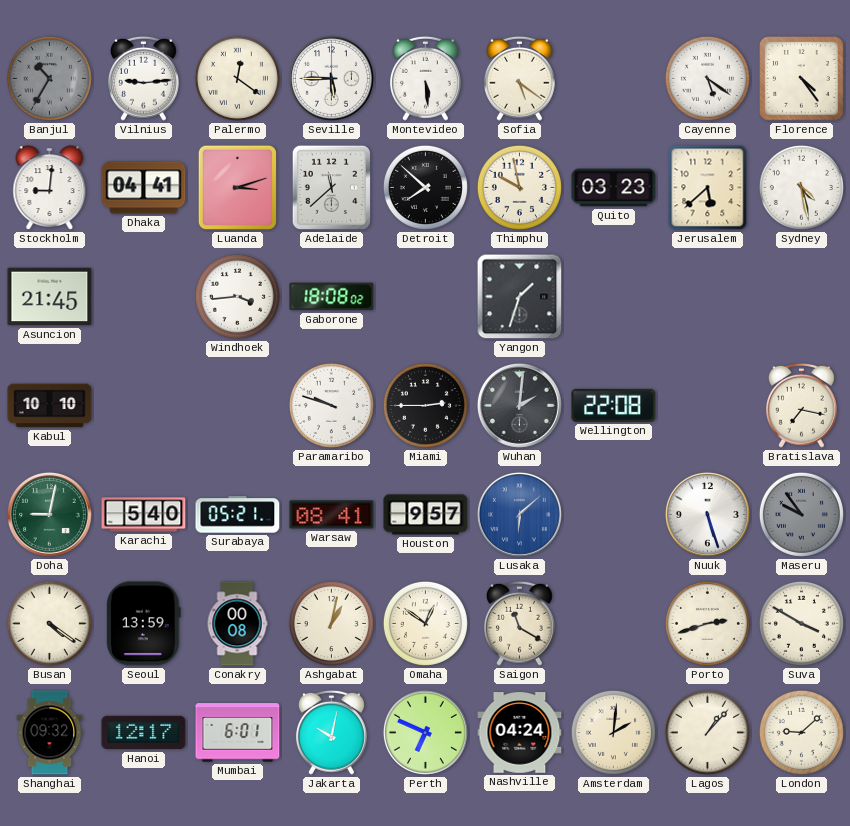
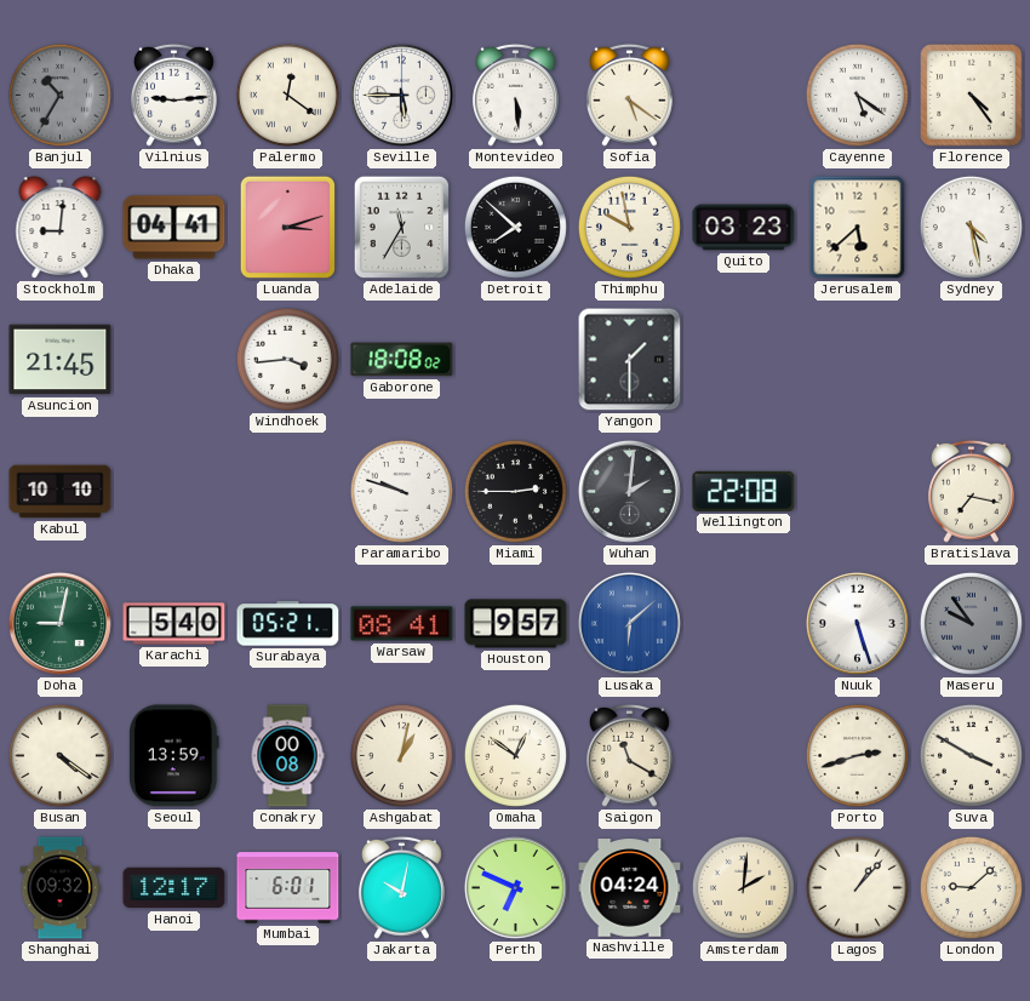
Adelaide: 11:38 -> 11:35 (401, 227)
Yangon: 1:33 -> 1:30 (630, 360)
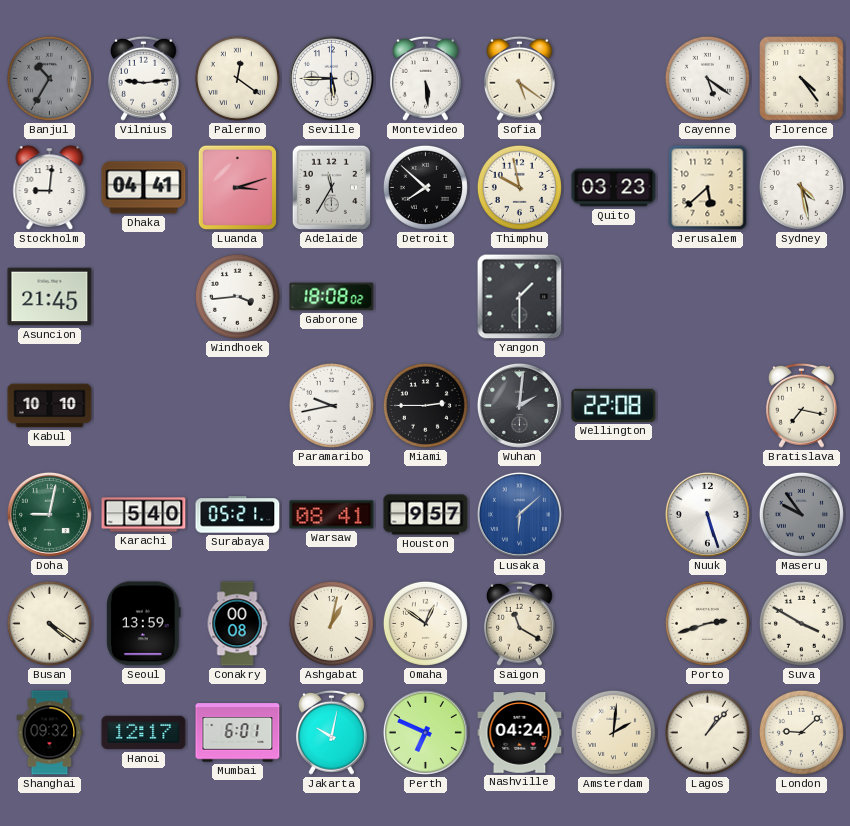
Paramaribo: 9:48 -> 9:43 (331, 405)
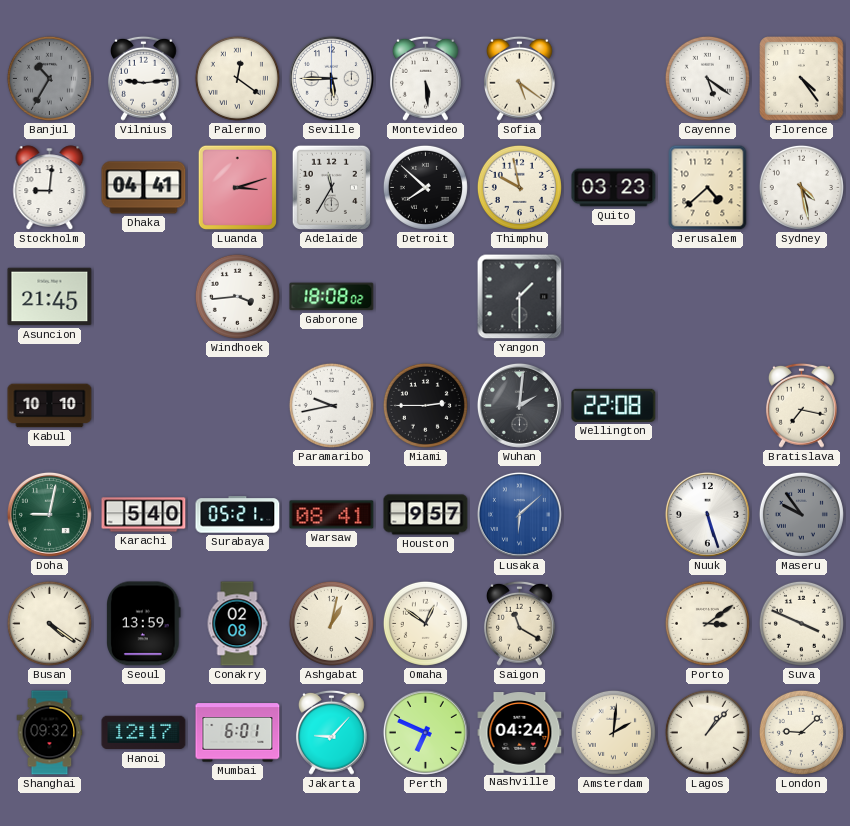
Jerusalem: 5:38 -> 4:38 (708, 188)
Conakry: 00:08 -> 02:08 (237, 624)
Porto: 2:42 -> 3:09 (707, 623)
Suva: 3:50 -> 3:49 (801, 623)
Jakarta: 10:02 -> 9:07 (331, 732)
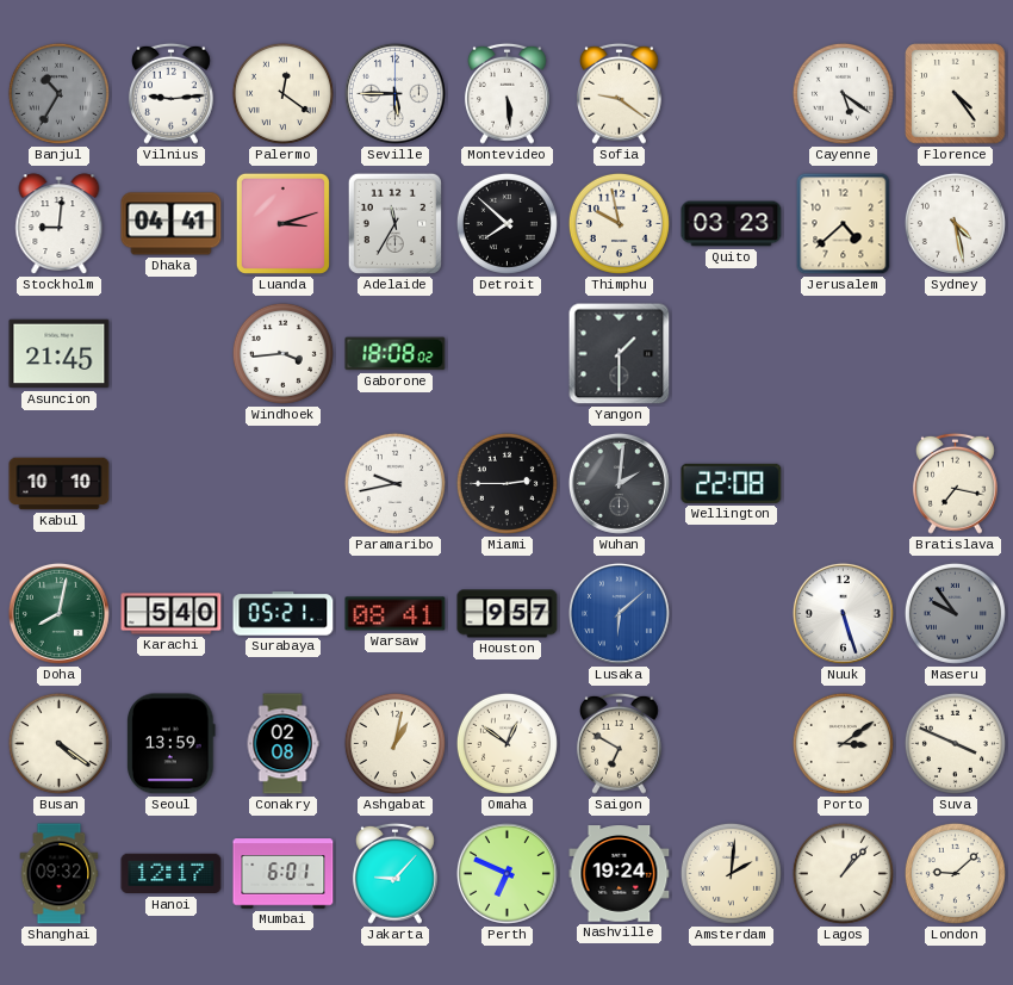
Sofia: 5:21 -> 9:21 (619, 93)
Doha: 9:02 -> 8:02 (58, 613)
Saigon: 11:20 -> 6:50 (619, 743)
Nashville: 04:24 -> 19:24 (620, 874)
